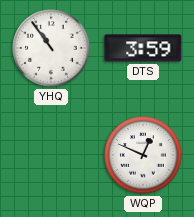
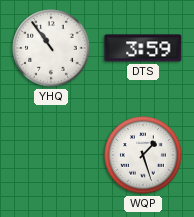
WQP: 12:49 -> 1:27 (143, 155)
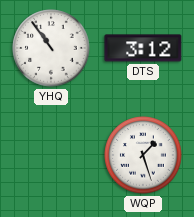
DTS: 3:59 -> 3:12 (143, 48)
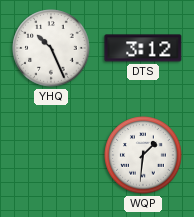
YHQ: 10:54 -> 10:26 (51, 48)
WQP: 1:27 -> 1:31 (143, 155)
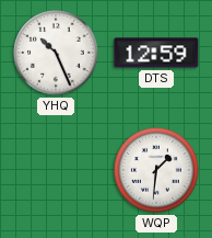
DTS: 3:12 -> 12:59 (156, 53)
